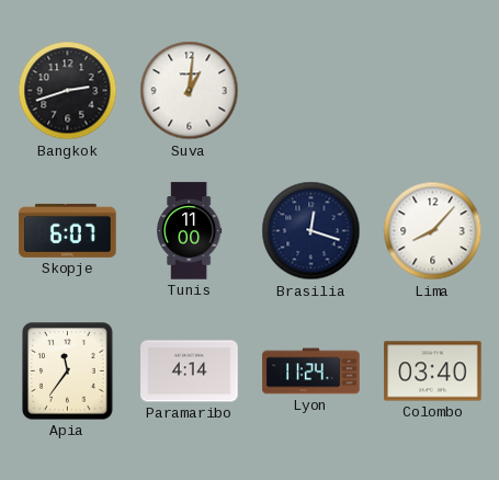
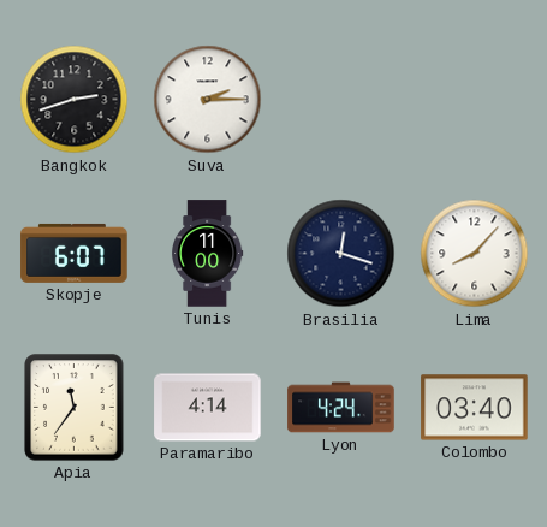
Suva: 1:01 -> 2:15 (208, 100)
Lyon: 11:24 -> 4:24 (341, 408)
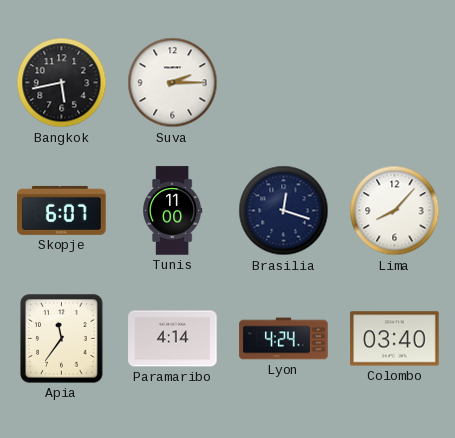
Bangkok: 2:42 -> 5:43 (62, 83)
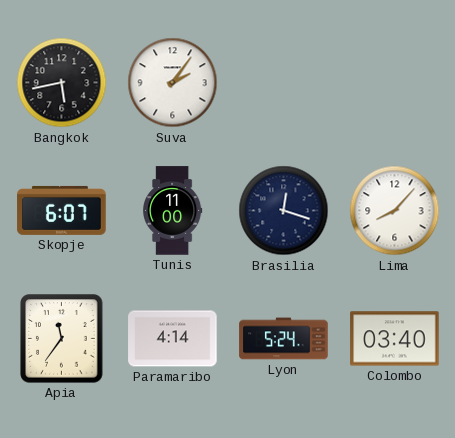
Suva: 2:15 -> 2:06 (173, 83)
Lyon: 4:24 -> 5:24 (284, 339)
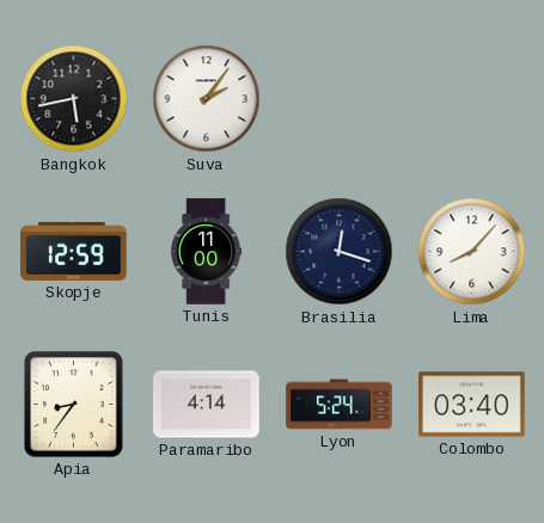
Skopje: 6:07 -> 12:59 (74, 251)
Apia: 11:36 -> 8:36 (74, 405)
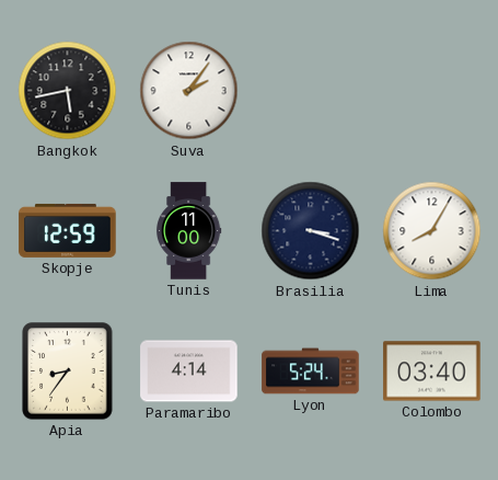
Brasilia: 12:18 -> 3:18 (311, 231)
Lima: 8:07 -> 8:05 (432, 231)
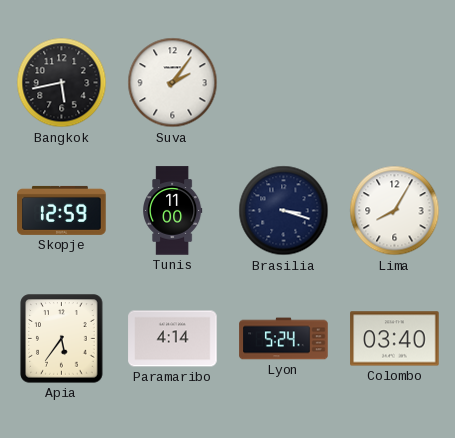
Apia: 8:36 -> 5:36 (62, 339)
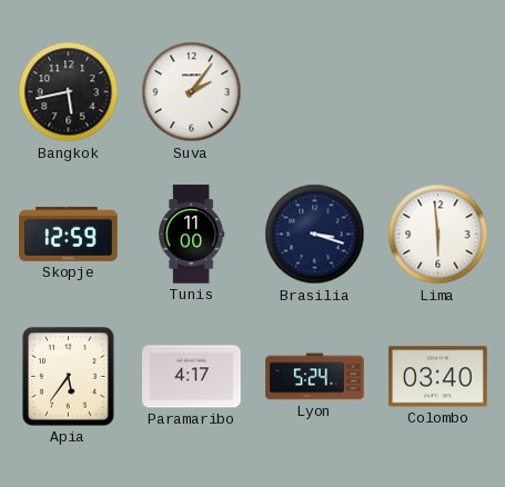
Lima: 8:05 -> 5:59 (438, 235)
Paramaribo: 4:14 -> 4:17 (192, 377)
